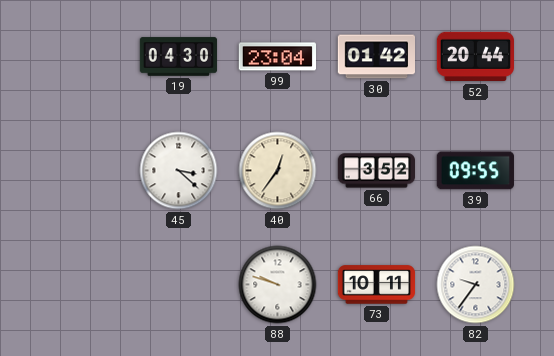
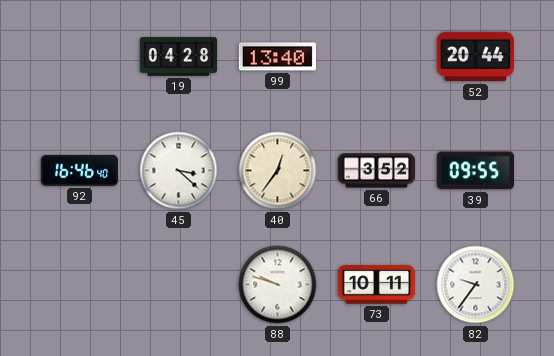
19: 04:30 -> 04:28 (179, 57)
99: 23:04 -> 13:40 (277, 57)
30: 01:42 -> none (376, 57)
92: none -> 16:46 (80, 170)
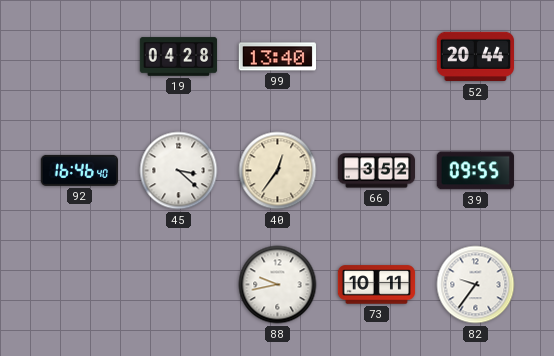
88: 9:48 -> 9:43 (278, 285)
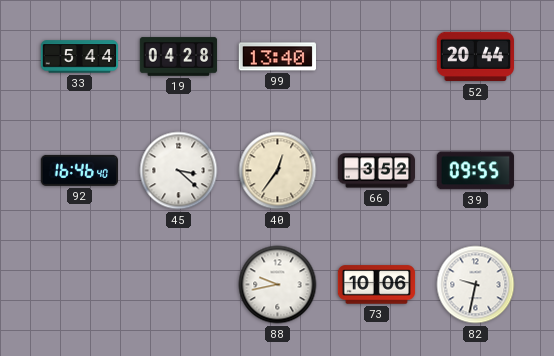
33: none -> 5:44 (80, 57)
73: 10:11 -> 10:06 (377, 285)
82: 9:36 -> 9:32 (476, 285)
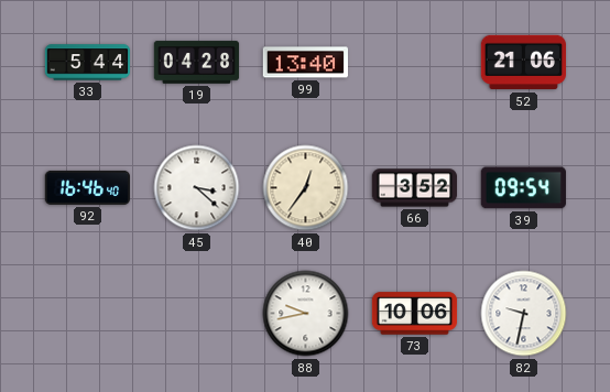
52: 20:44 -> 21:06 (523, 63)
39: 09:55 -> 09:54 (523, 188)
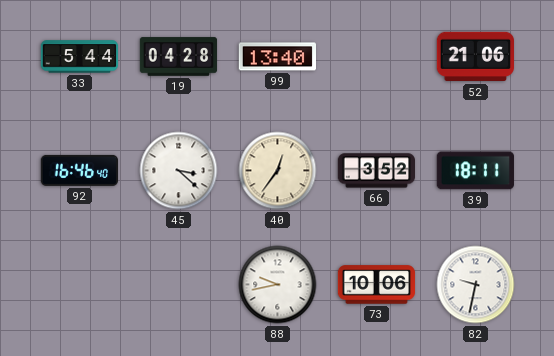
39: 09:54 -> 18:11 (475, 171)
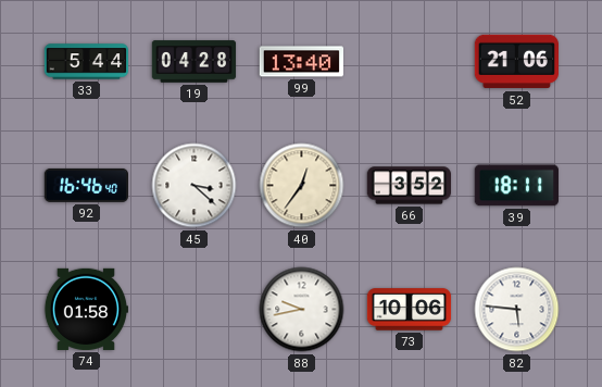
74: none -> 01:58 (85, 309)
82: 9:32 -> 5:46 (517, 310)
